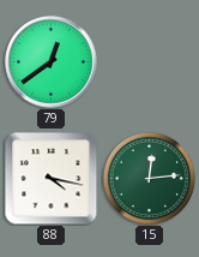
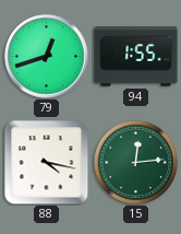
79: 12:39 -> 12:42 (47, 57)
94: none -> 1:55 (136, 57)
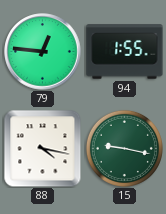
79: 12:42 -> 12:46 (43, 52)
15: 12:14 -> 9:17 (124, 148)
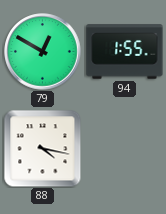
79: 12:46 -> 12:50 (43, 52)
15: 9:17 -> none (124, 148)
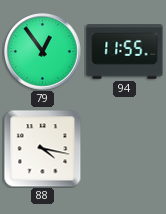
79: 12:50 -> 12:54 (43, 52)
94: 1:55 -> 11:55 (125, 52)
